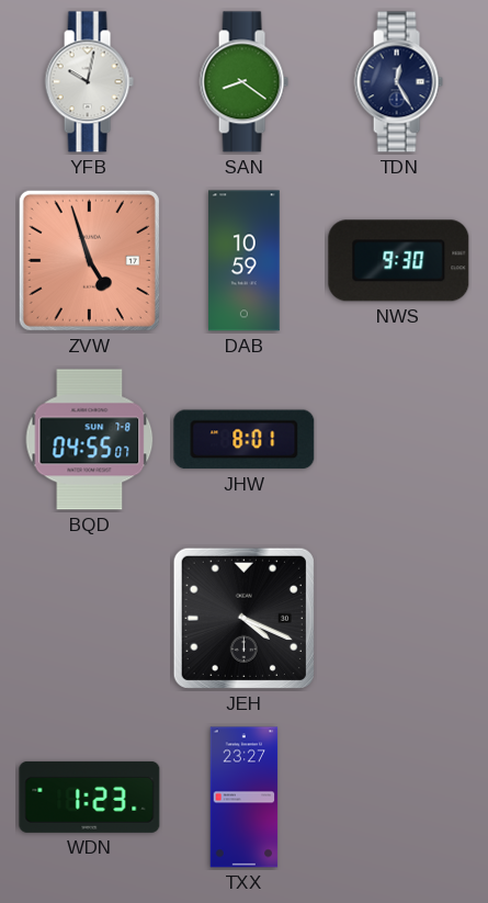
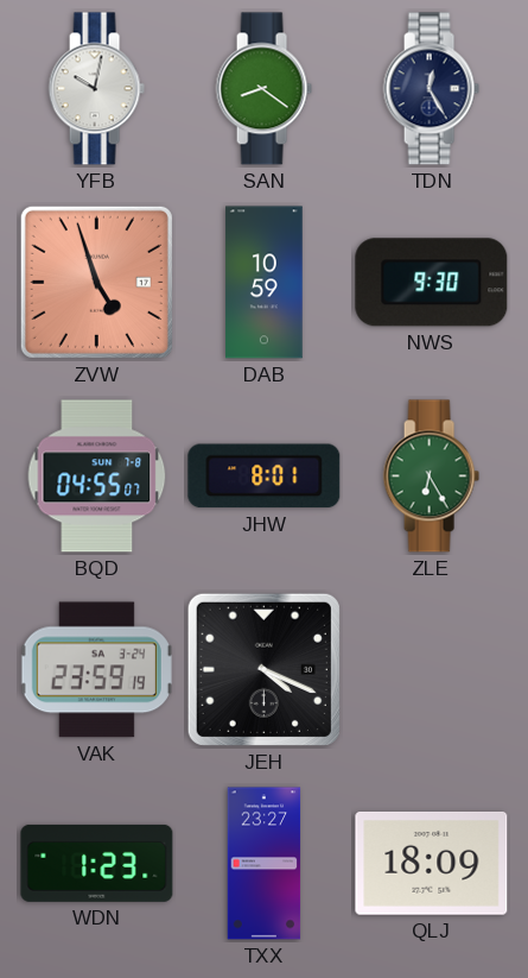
ZLE: none -> 6:25 (431, 477)
VAK: none -> 23:59 (96, 670)
QLJ: none -> 18:09 (432, 863)
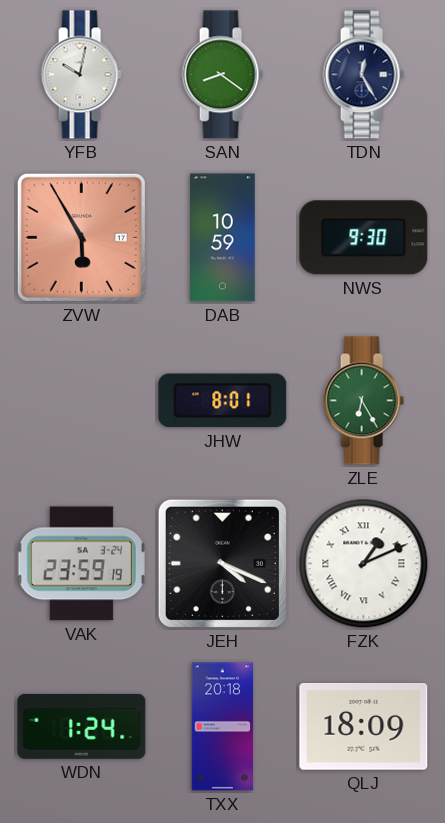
ZVW: 4:57 -> 5:55 (81, 237)
BQD: 04:55 -> none (97, 477)
FZK: none -> 1:11 (364, 564)
WDN: 1:23 -> 1:24 (82, 726)
TXX: 23:27 -> 20:18 (223, 727)
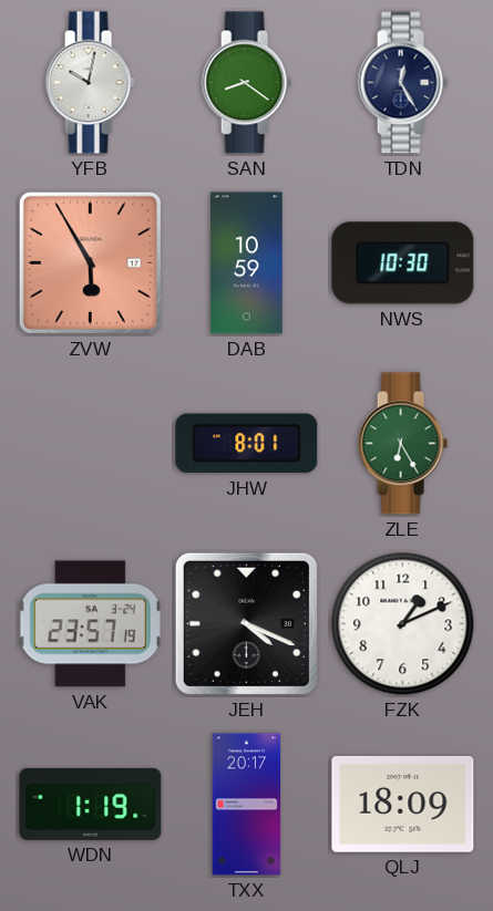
NWS: 9:30 -> 10:30 (403, 263)
VAK: 23:59 -> 23:57 (90, 624)
FZK numerals: Roman -> Arabic (403, 624)
WDN: 1:24 -> 1:19 (91, 804)
TXX: 20:18 -> 20:17 (247, 805)
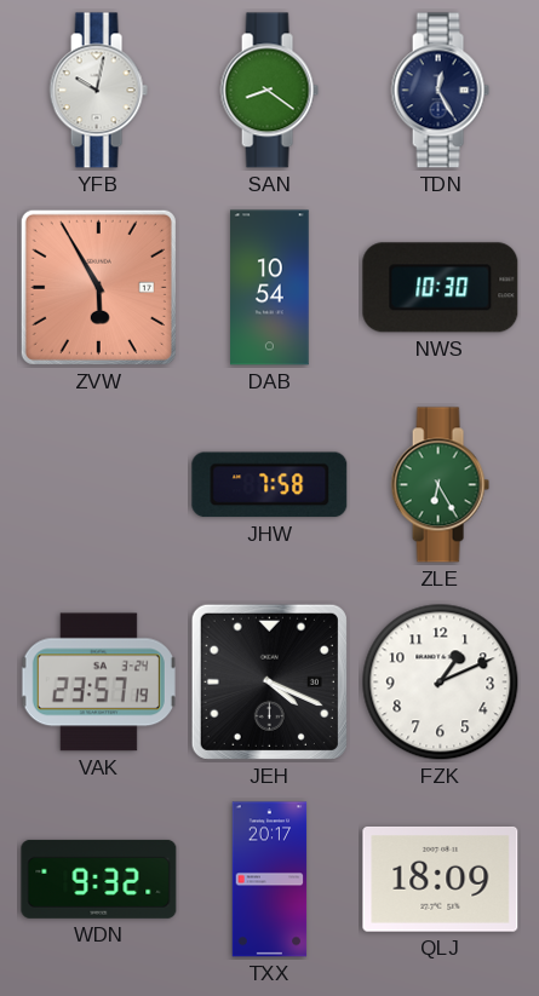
DAB: 10:59 -> 10:54 (270, 288)
JHW: 8:01 -> 7:58 (270, 485)
WDN: 1:19 -> 9:32 (99, 879)
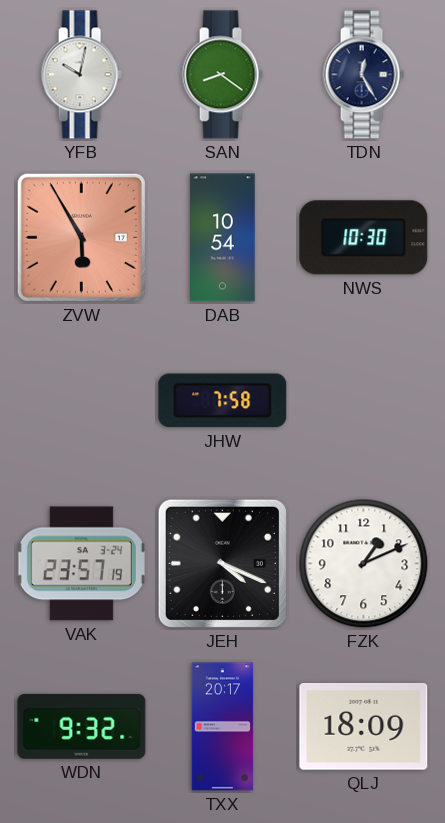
ZLE: 6:25 -> none (440, 485)
